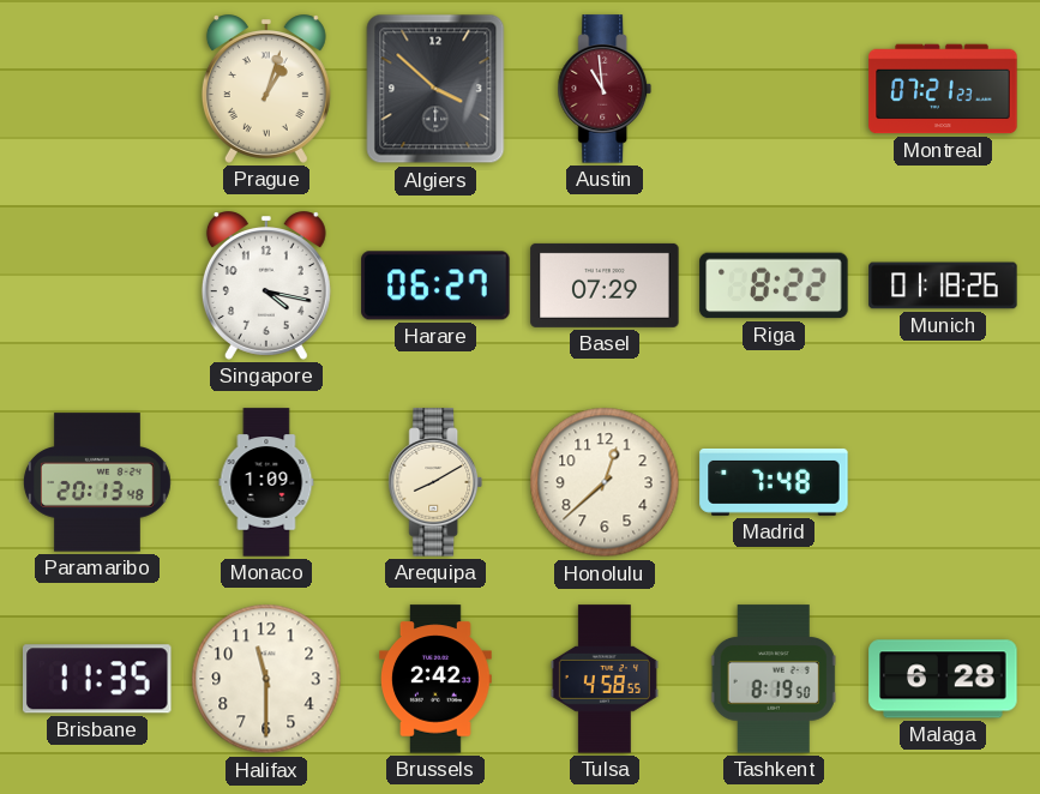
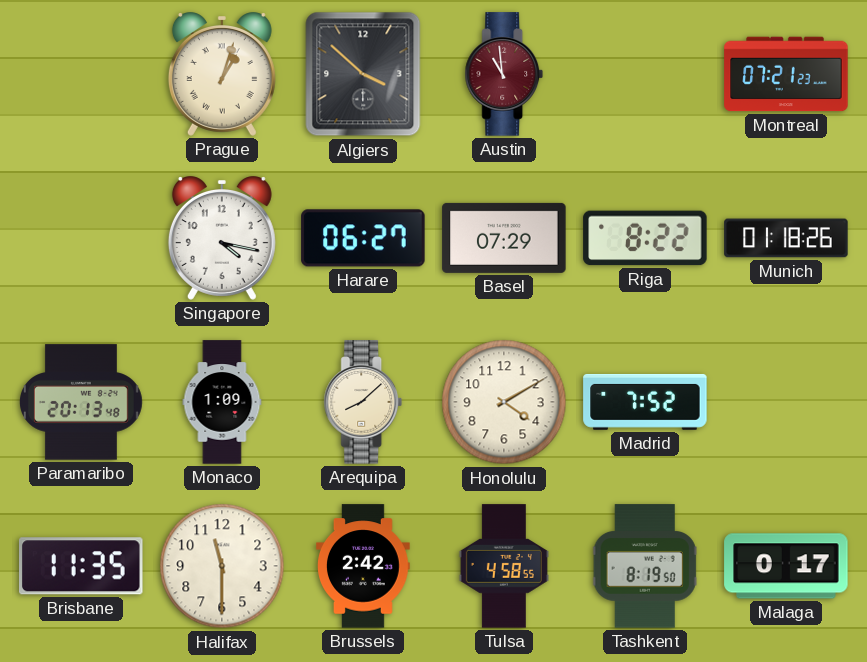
Arequipa: 8:10 -> 8:08 (363, 402)
Honolulu: 12:38 -> 4:10 (504, 402)
Madrid: 7:48 -> 7:52 (645, 402)
Malaga: 6:28 -> 0:17 (786, 566)
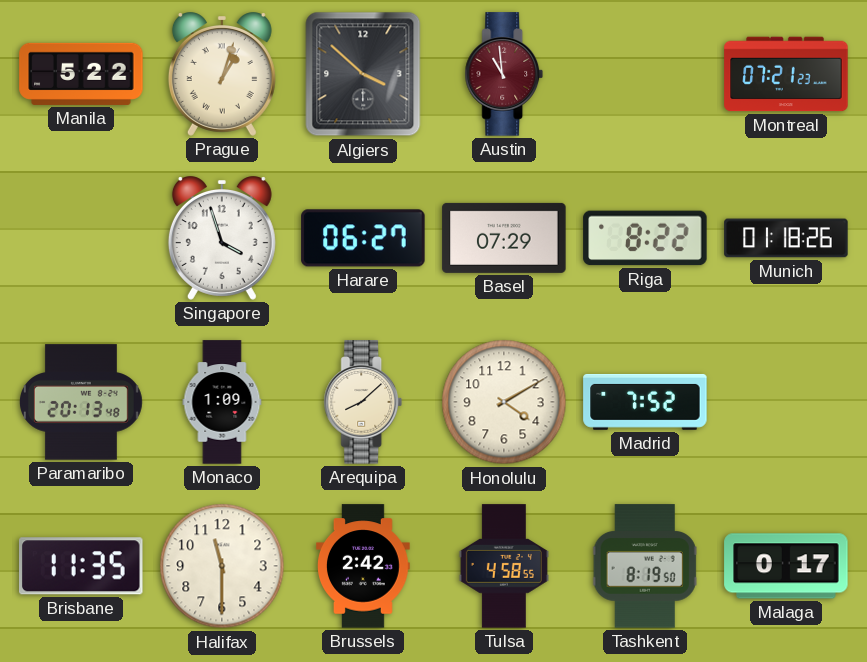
Manila: none -> 5:22 (81, 74)
Singapore: 4:17 -> 3:57 (222, 238)
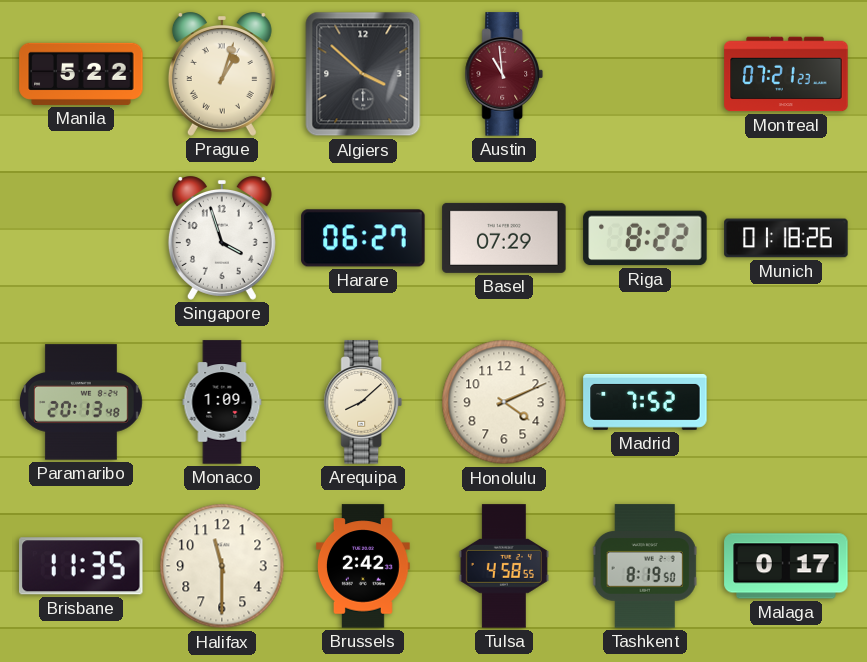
Honolulu: 4:10 -> 4:11 (504, 402)
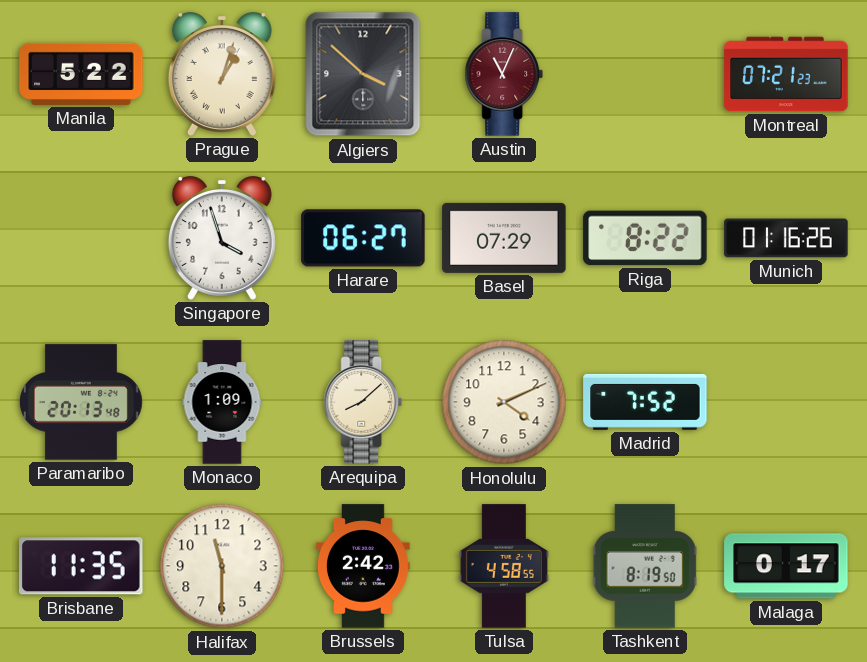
Austin: 10:59 -> 11:04 (504, 74)
Munich: 01:18 -> 01:16 (786, 238)
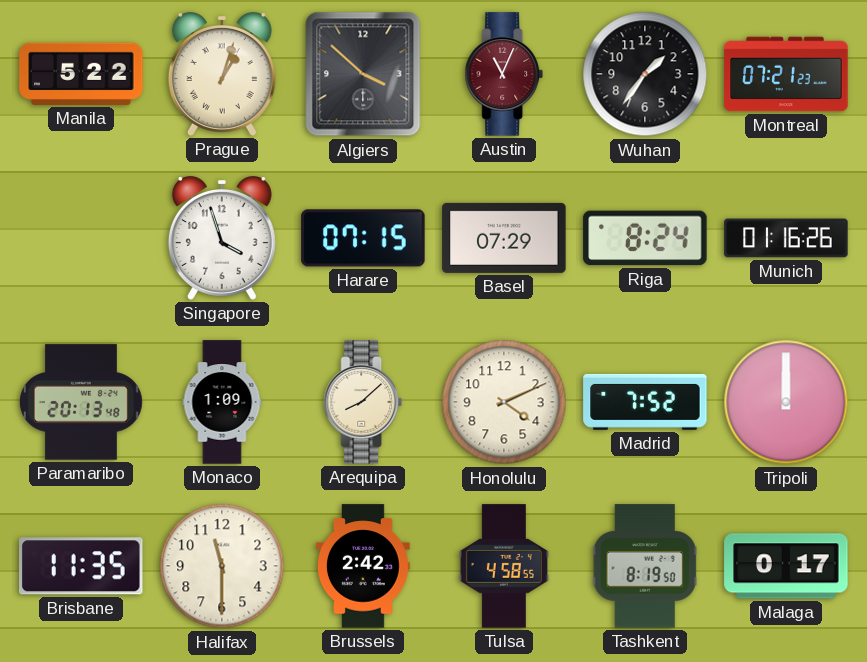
Wuhan: none -> 1:36 (645, 74)
Harare: 06:27 -> 07:15 (363, 238)
Riga: 8:22 -> 8:24 (645, 238)
Tripoli: none -> 12:00 (786, 402)
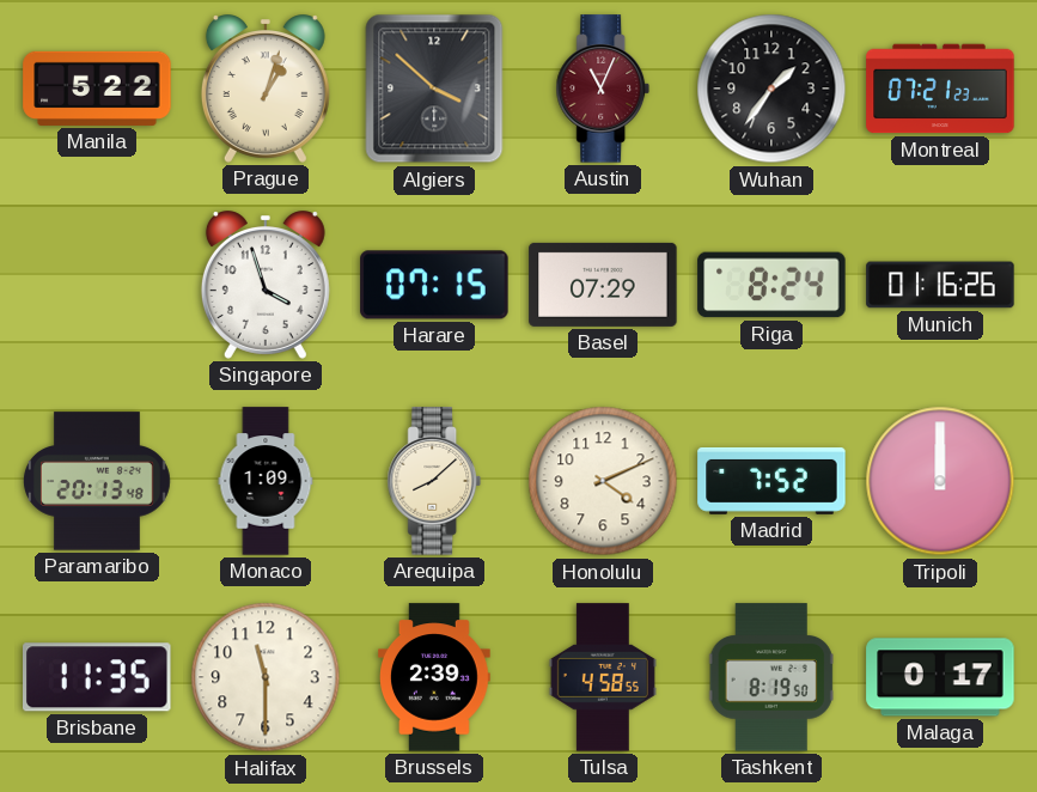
Brussels: 2:42 -> 2:39 (435, 677)
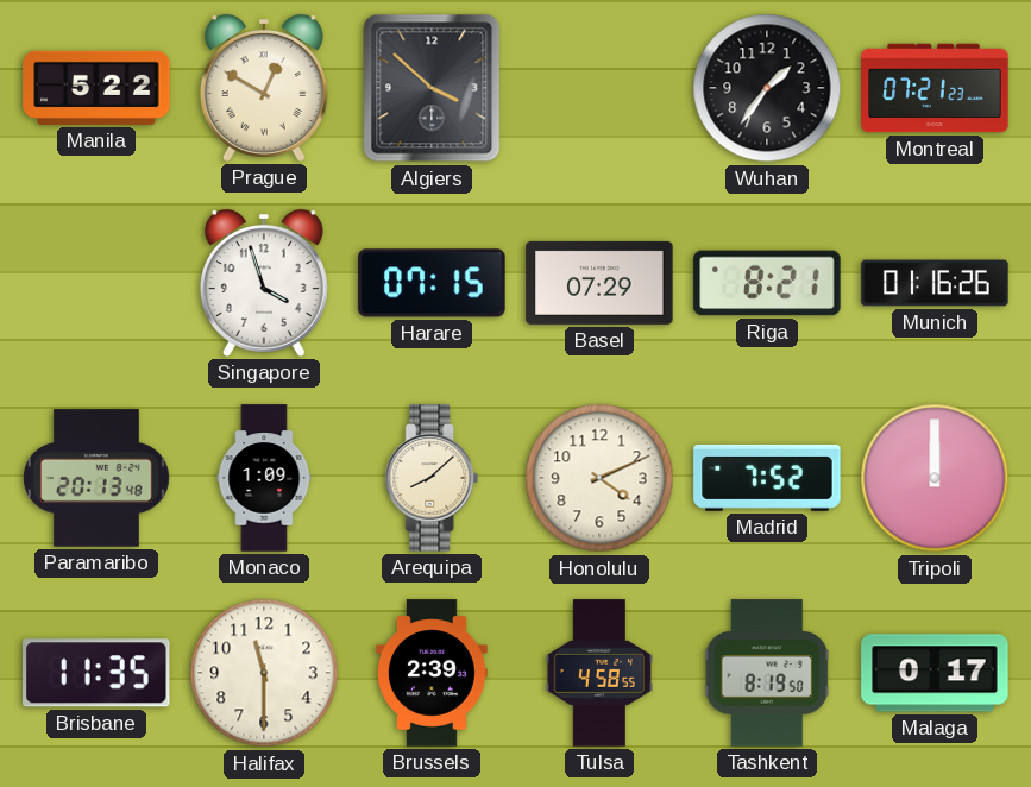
Prague: 1:03 -> 12:50 (264, 88)
Austin: 11:04 -> none (603, 89)
Riga: 8:24 -> 8:21 (767, 283)
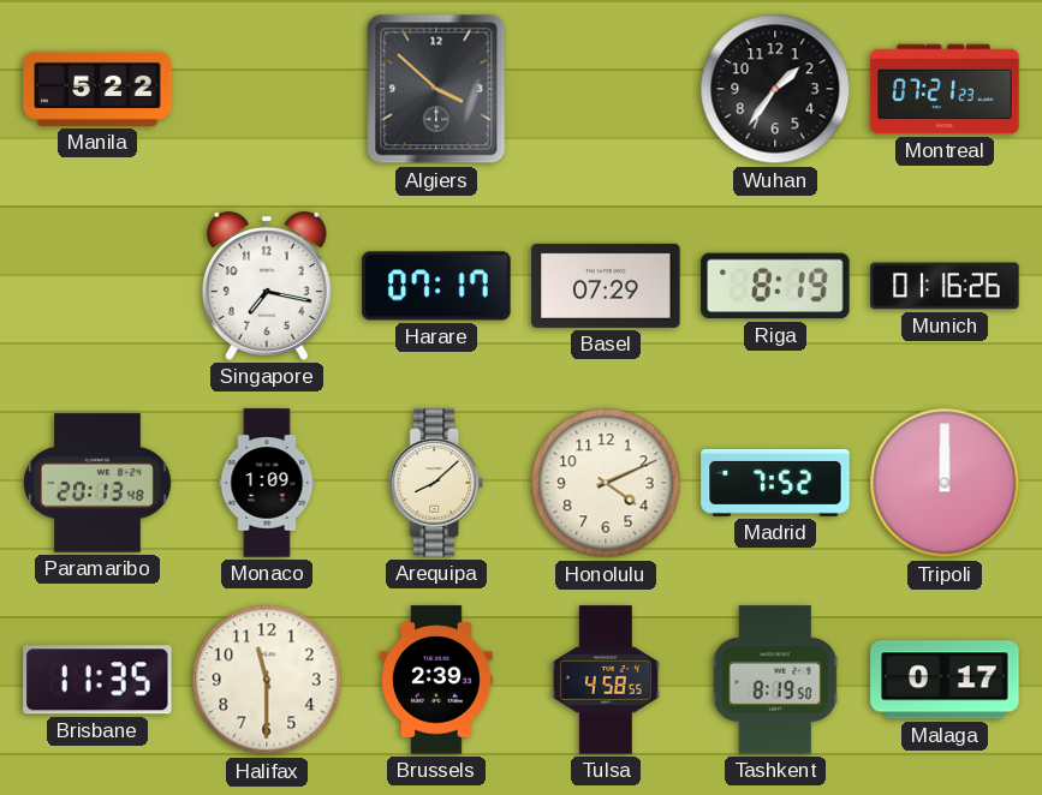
Prague: 12:50 -> none (264, 88)
Singapore: 3:57 -> 7:17 (267, 286)
Harare: 07:15 -> 07:17 (436, 286)
Riga: 8:21 -> 8:19 (775, 286)
